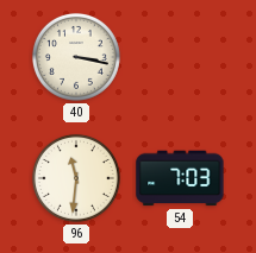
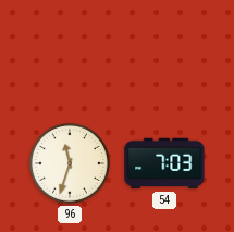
40: 3:17 -> none (76, 57)
96: 11:31 -> 11:33 (70, 163)
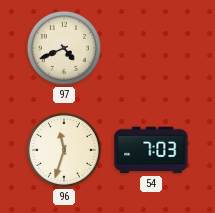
97: none -> 4:41 (64, 48)
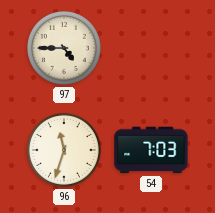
97: 4:41 -> 4:45 (64, 48)
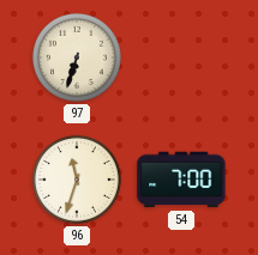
97: 4:45 -> 6:33 (77, 57)
54: 7:03 -> 7:00 (181, 180)
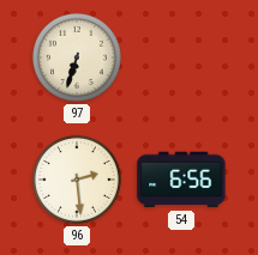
96: 11:33 -> 2:29 (77, 180)
54: 7:00 -> 6:56 (181, 180)
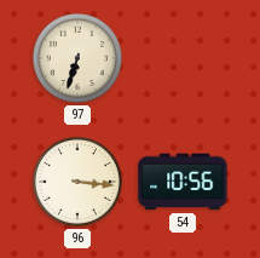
96: 2:29 -> 3:16 (77, 182)
54: 6:56 -> 10:56 (183, 182)
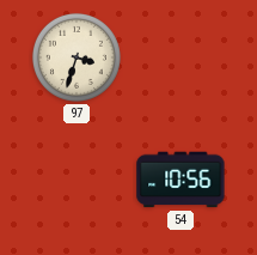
97: 6:33 -> 3:33 (77, 57)
96: 3:16 -> none (77, 182)
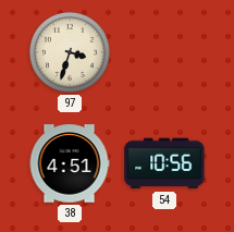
38: none -> 4:51 (70, 163)
